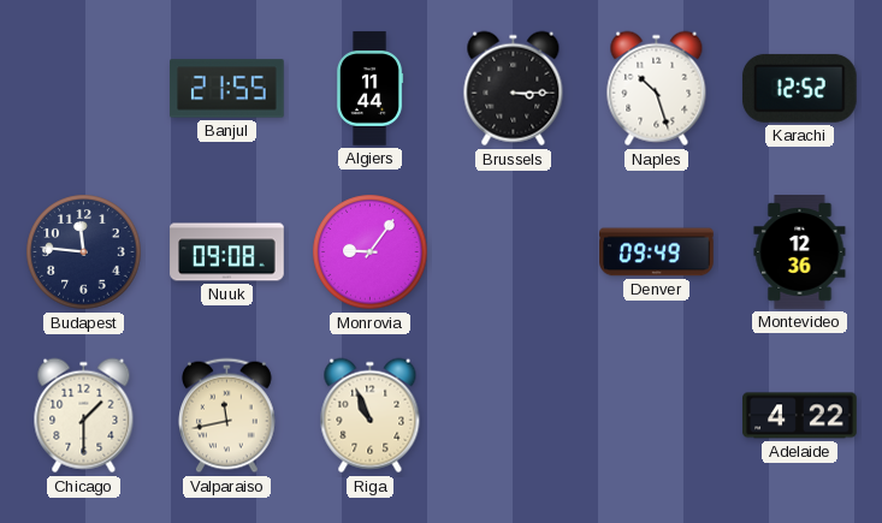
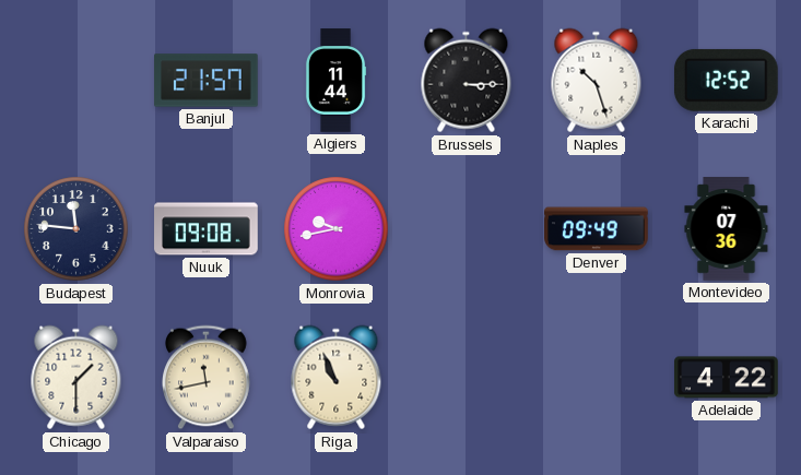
Banjul: 21:55 -> 21:57 (207, 81)
Monrovia: 9:06 -> 9:43 (337, 229)
Montevideo: 12:36 -> 07:36 (727, 229)
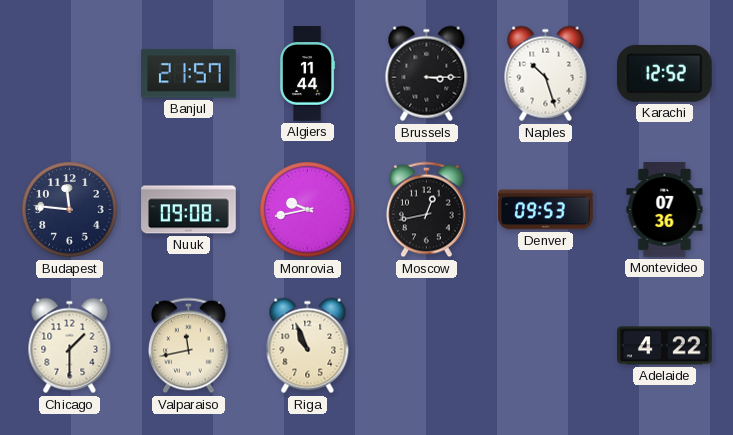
Moscow: none -> 12:43 (427, 210)
Denver: 09:49 -> 09:53 (546, 210)
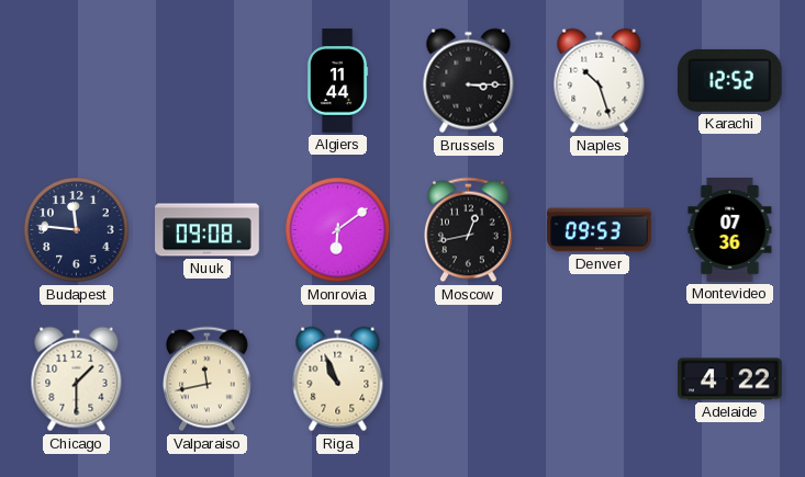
Banjul: 21:57 -> none (189, 74)
Monrovia: 9:43 -> 6:09 (338, 230)
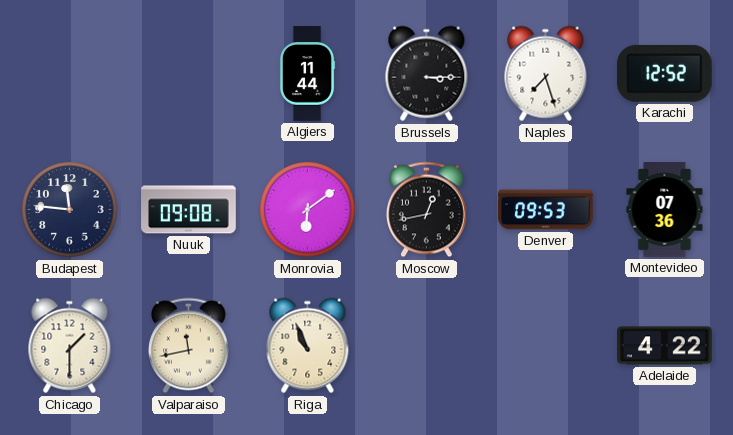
Naples: 10:27 -> 7:27 (546, 74)
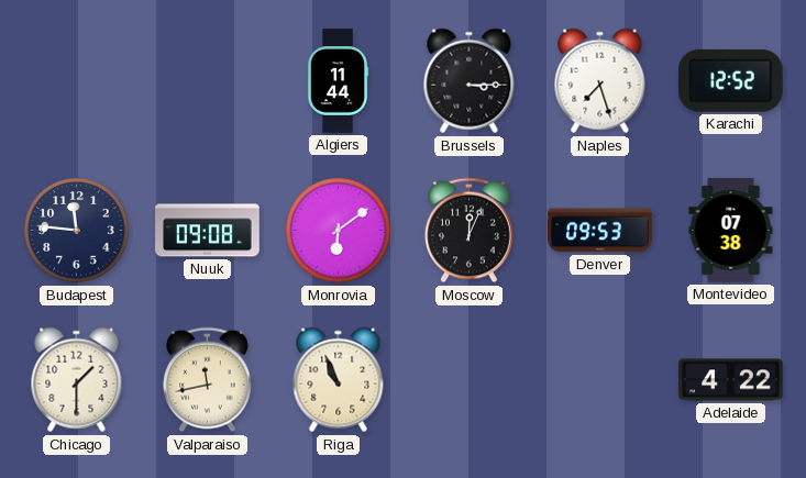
Moscow: 12:43 -> 12:04 (470, 231)
Montevideo: 07:36 -> 07:38 (731, 231)
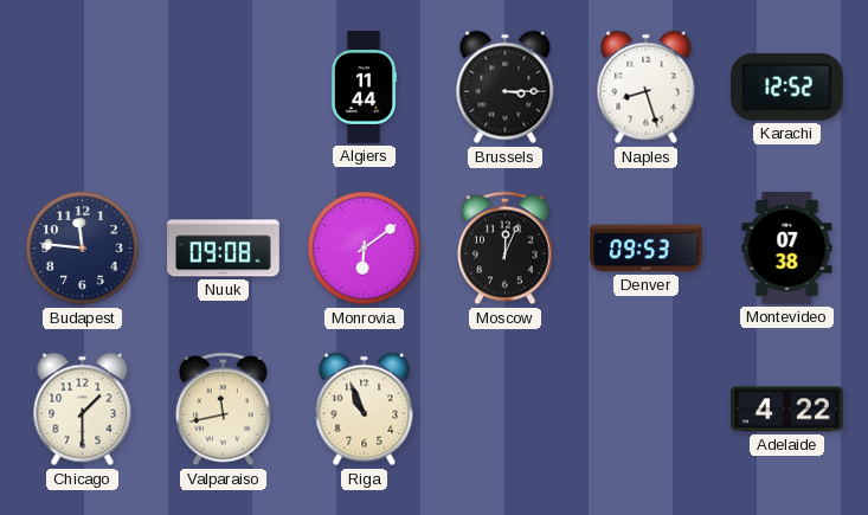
Naples: 7:27 -> 8:27 (647, 88)
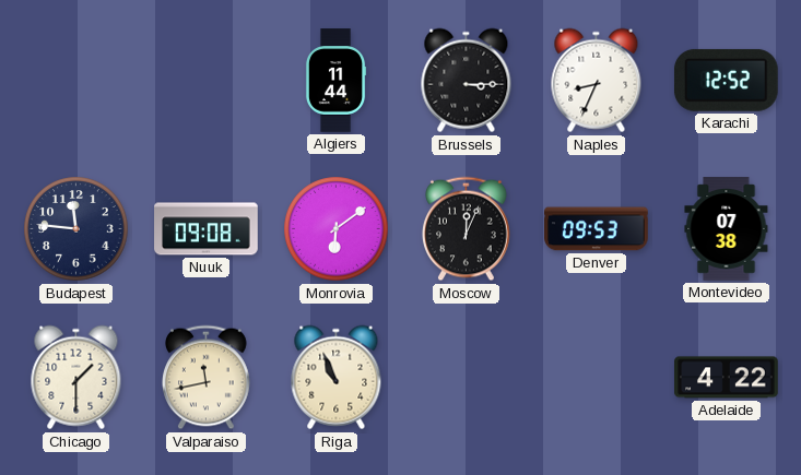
Naples: 8:27 -> 8:34 (597, 81)
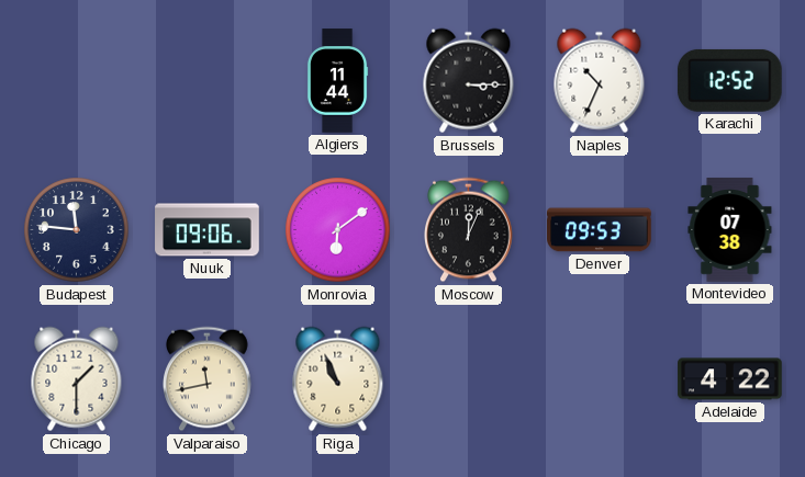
Naples: 8:34 -> 10:34 (600, 81)
Nuuk: 09:08 -> 09:06 (208, 230)
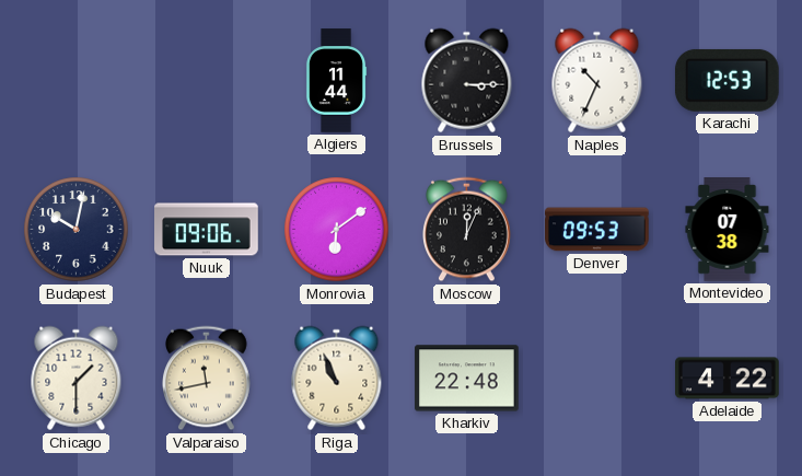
Karachi: 12:52 -> 12:53 (727, 80)
Budapest: 11:46 -> 10:02 (77, 230)
Kharkiv: none -> 22:48 (467, 379)
